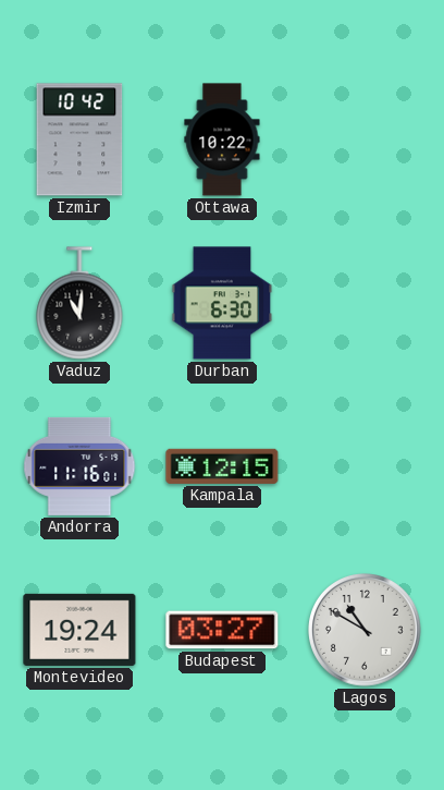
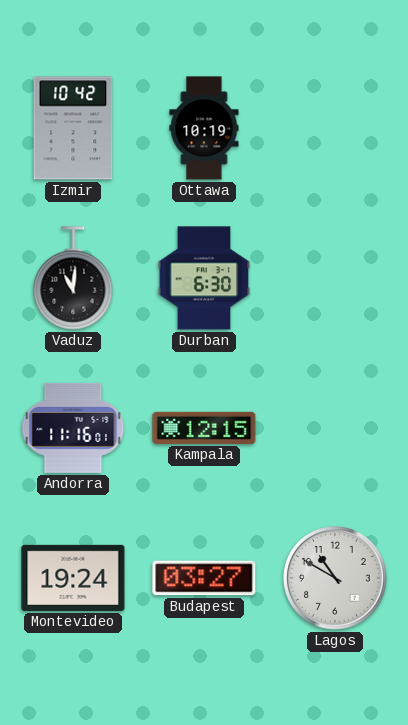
Ottawa: 10:22 -> 10:19 (204, 128)
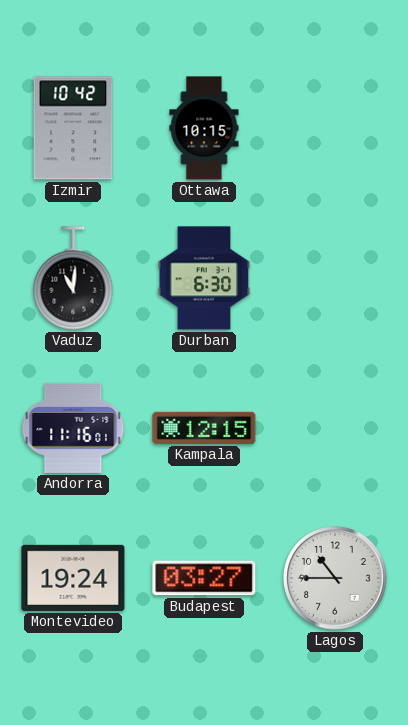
Ottawa: 10:19 -> 10:15 (204, 128)
Lagos: 10:50 -> 10:45 (336, 579)
